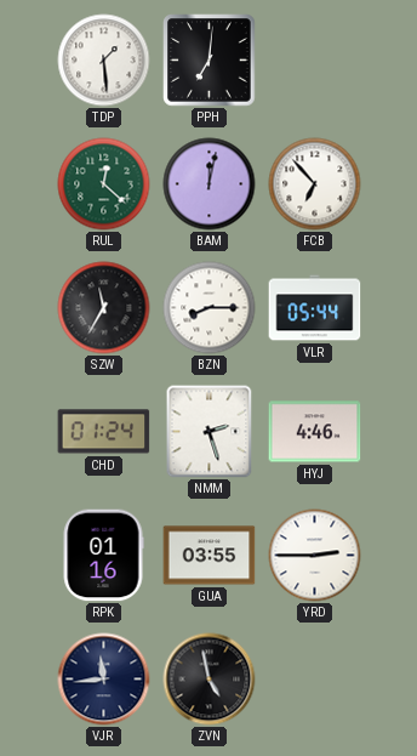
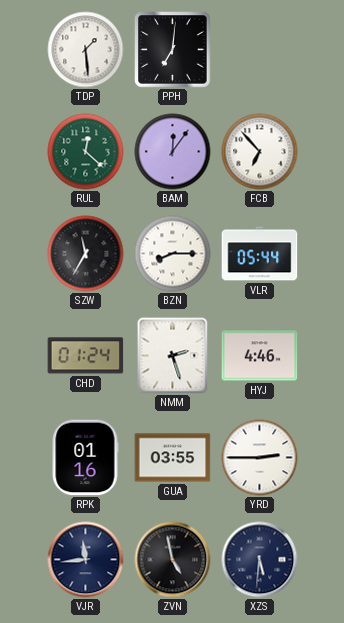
BAM: 12:02 -> 12:06 (173, 152)
XZS: none -> 5:31 (260, 560)
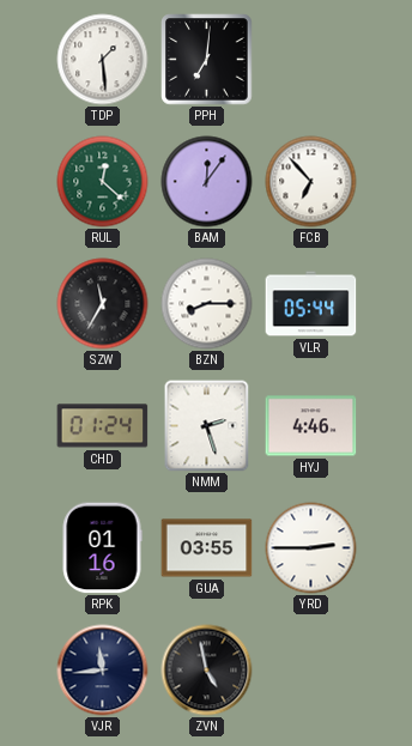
XZS: 5:31 -> none (260, 560)
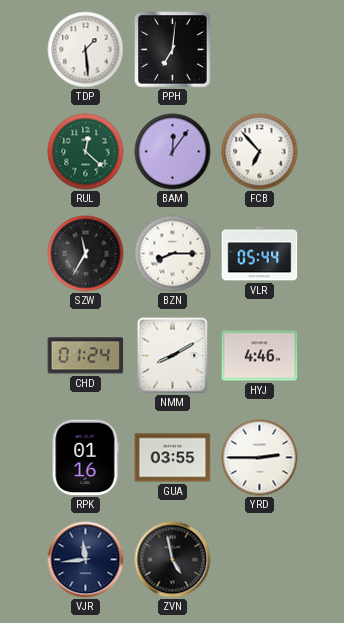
NMM: 2:27 -> 8:10 (173, 356)
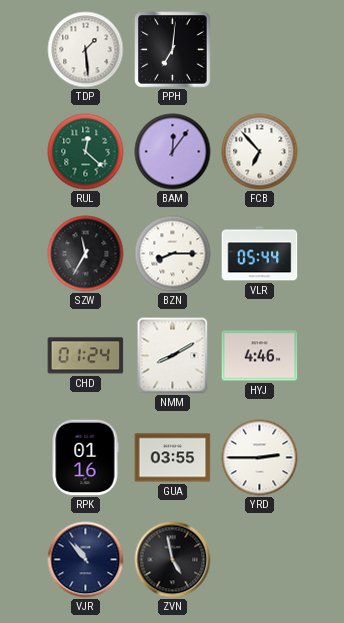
VJR: 11:44 -> 10:53 (86, 560)
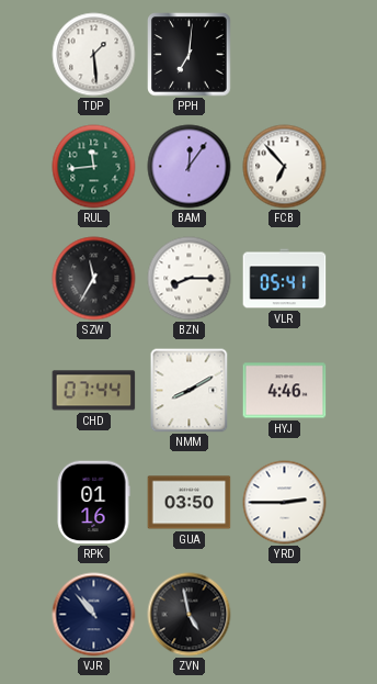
RUL: 12:22 -> 11:44 (94, 167)
VLR: 05:44 -> 05:41 (285, 279)
CHD: 01:24 -> 07:44 (94, 391)
GUA: 03:55 -> 03:50 (190, 503)
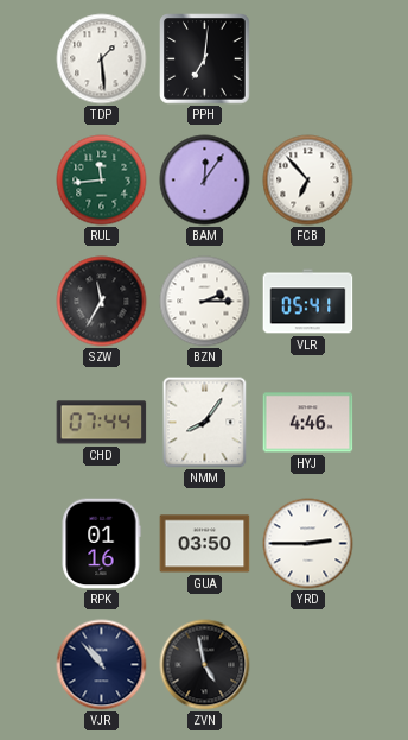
BZN: 8:15 -> 2:15 (205, 302)
NMM: 8:10 -> 8:06 (205, 423)
